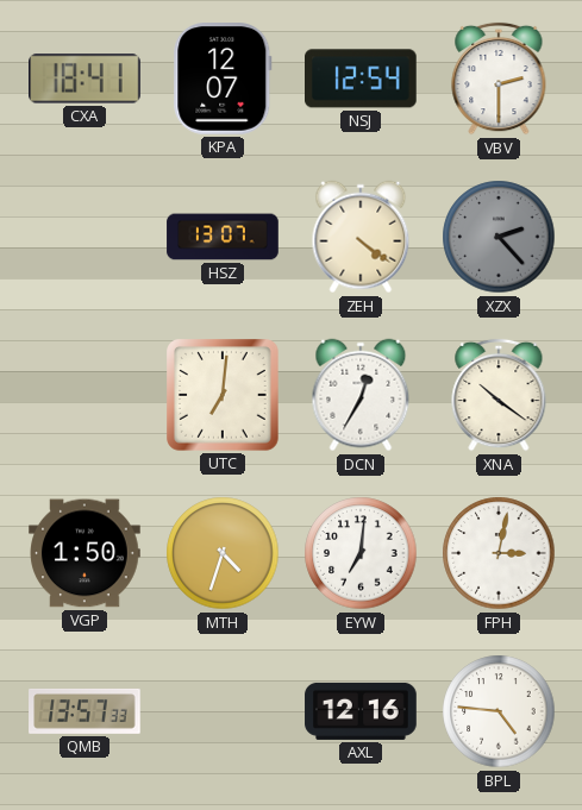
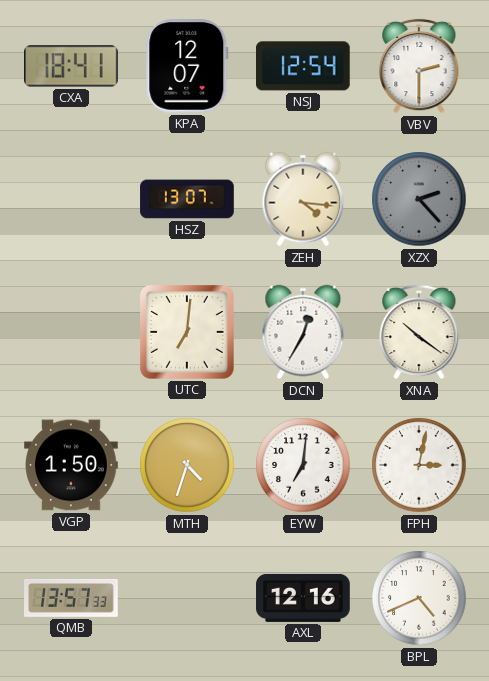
ZEH: 4:21 -> 4:16 (303, 199)
BPL: 4:46 -> 4:41 (419, 598)
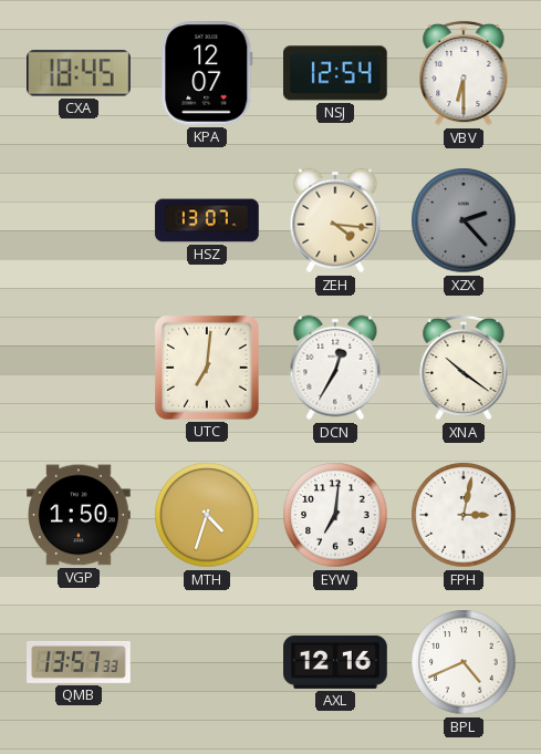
CXA: 18:41 -> 18:45 (80, 73)
VBV: 2:30 -> 6:30 (464, 73)
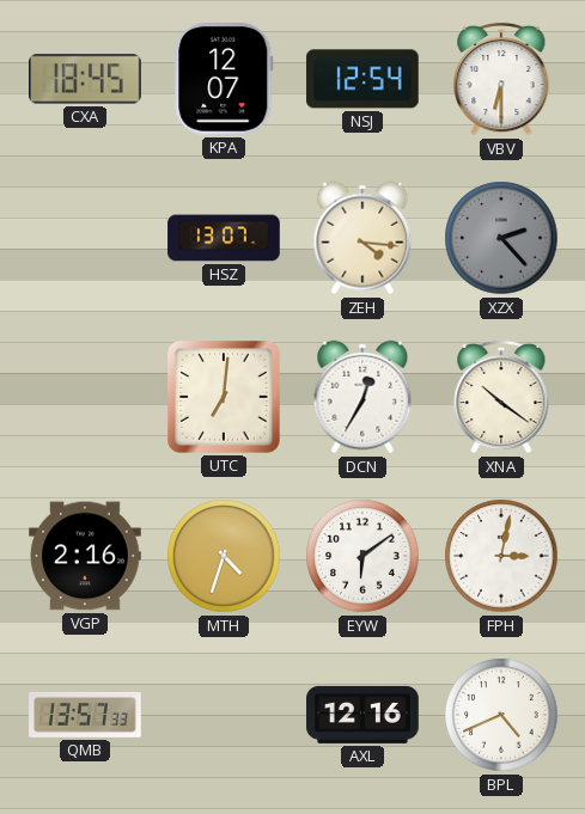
VGP: 1:50 -> 2:16 (85, 556)
EYW: 7:01 -> 6:09 (362, 556)
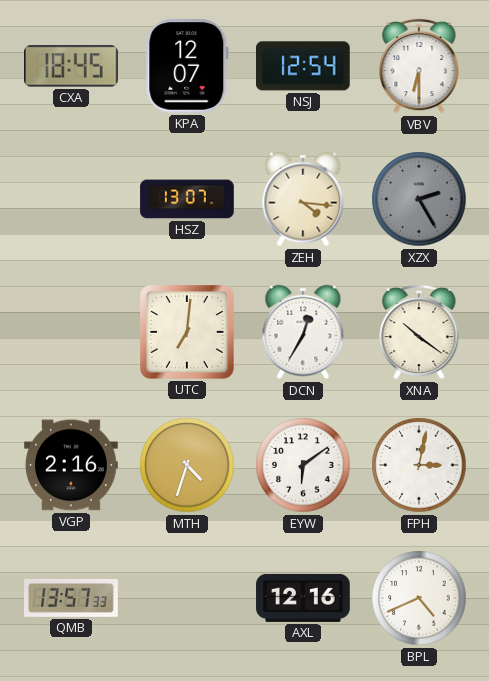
XZX: 2:23 -> 2:25 (419, 199)
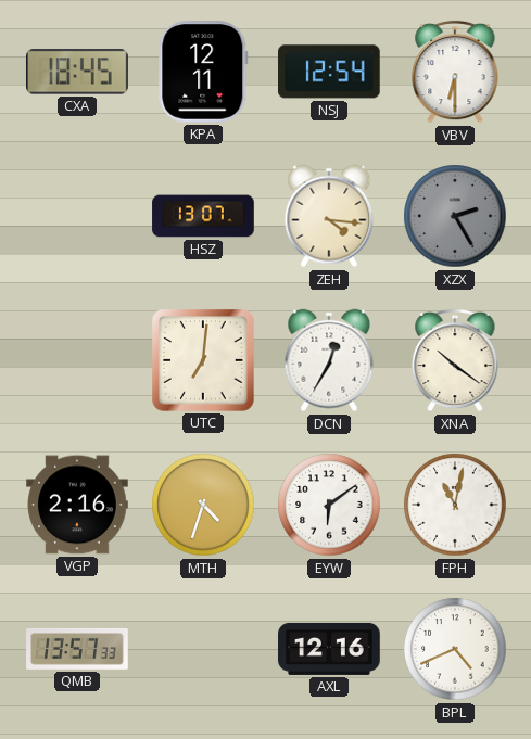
KPA: 12:07 -> 12:11 (203, 73)
FPH: 3:02 -> 11:02 (455, 505)
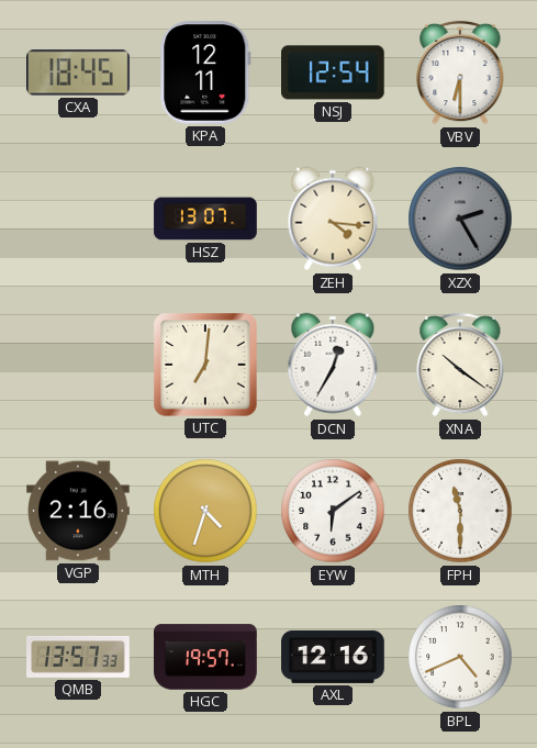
FPH: 11:02 -> 11:30 (460, 511)
HGC: none -> 19:57 (205, 657)
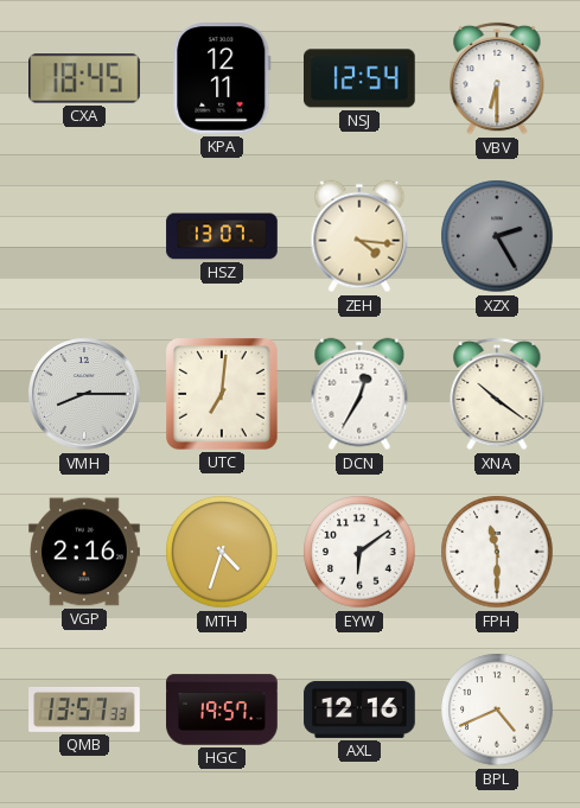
VMH: none -> 8:15 (84, 394)
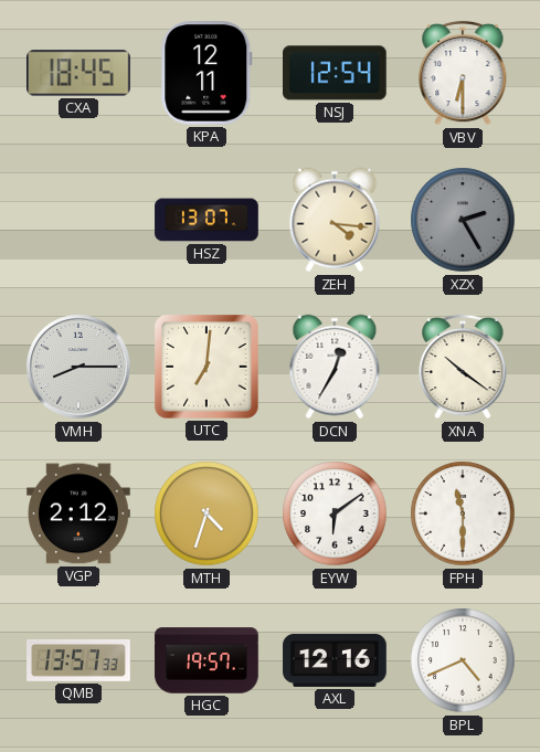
VGP: 2:16 -> 2:12 (78, 513)
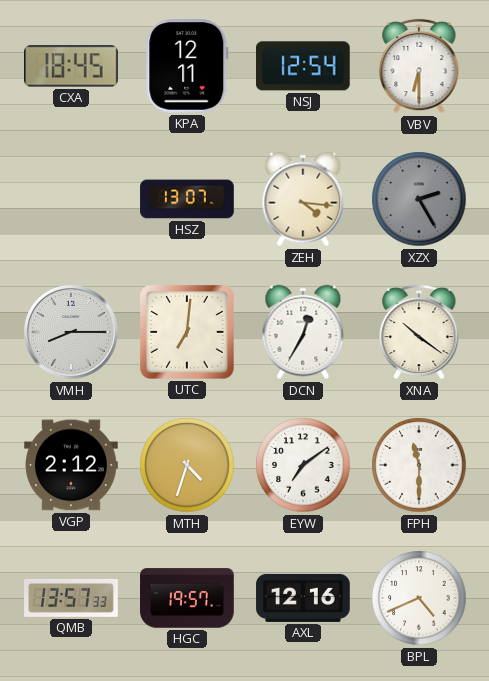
EYW: 6:09 -> 7:09 (303, 465)
